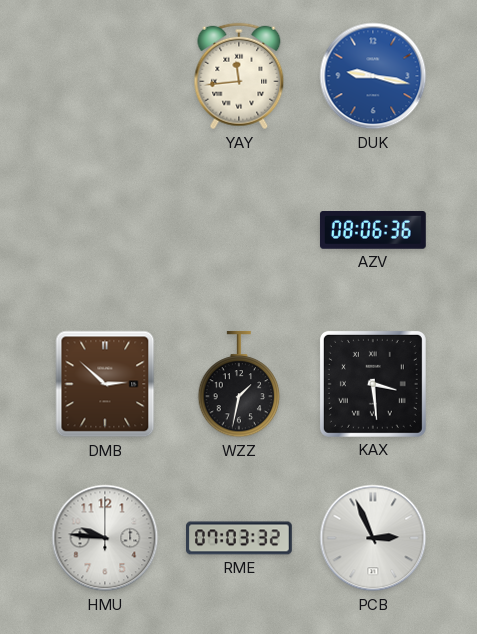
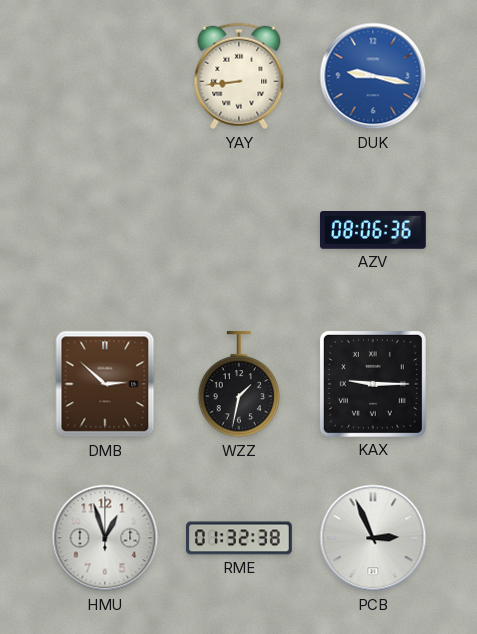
YAY: 11:44 -> 8:44 (239, 76)
KAX: 3:29 -> 9:15 (373, 384)
HMU: 9:46 -> 12:57 (105, 538)
RME: 07:03 -> 01:32 (240, 538)
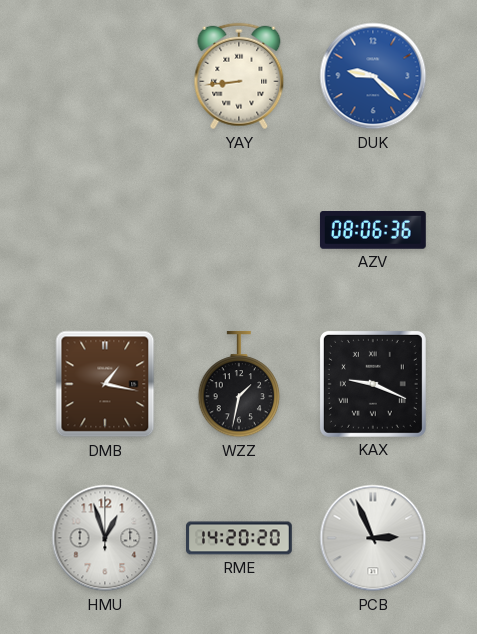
DUK: 9:17 -> 9:22 (373, 76)
DMB: 2:52 -> 1:17 (105, 384)
KAX: 9:15 -> 9:19 (373, 384)
RME: 01:32 -> 14:20 (240, 538)
